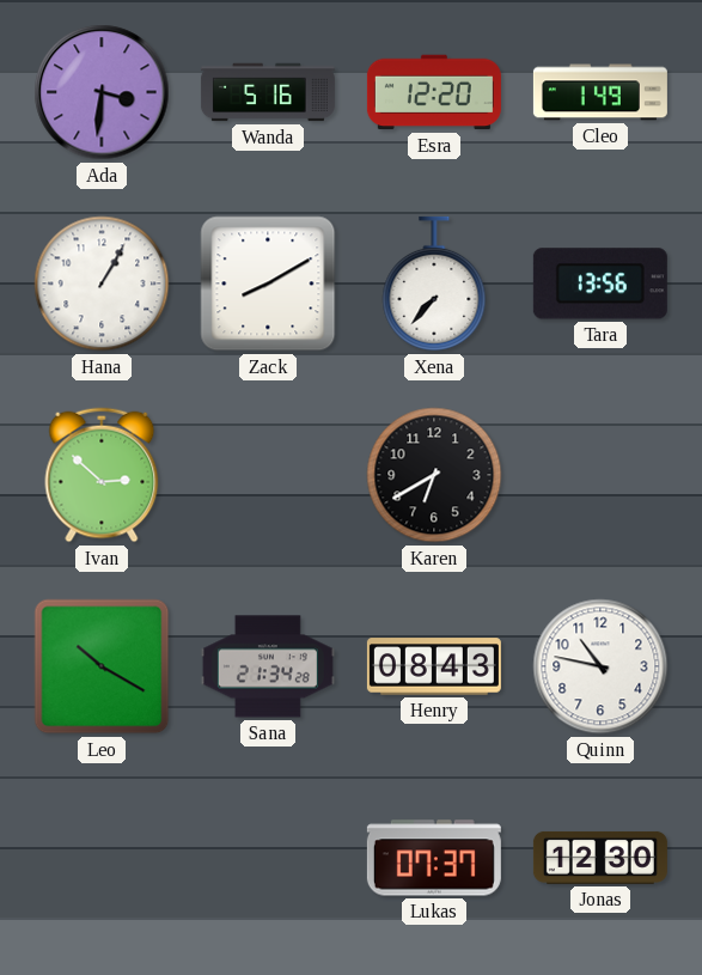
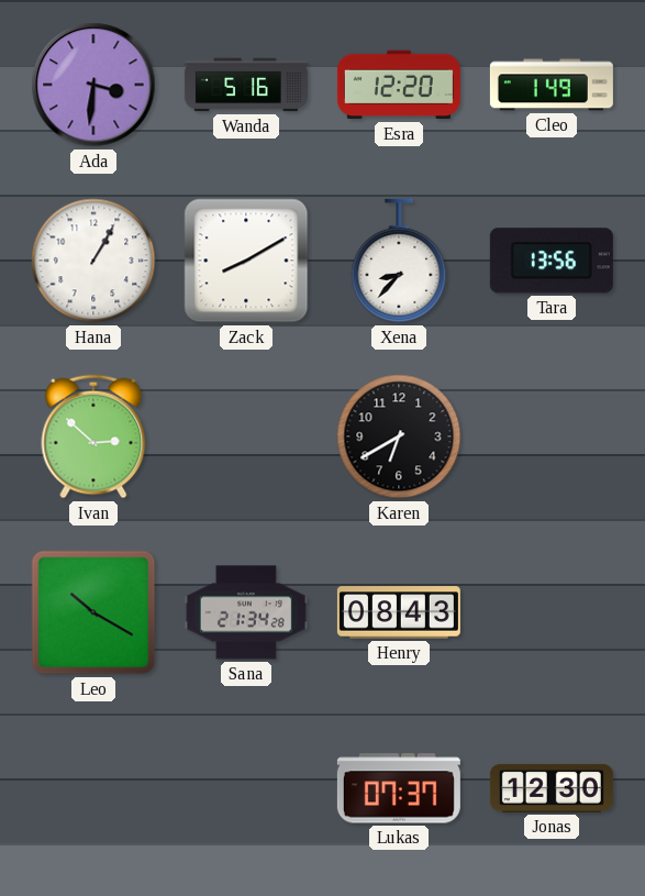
Xena: 7:37 -> 8:37 (399, 261)
Quinn: 10:47 -> none (600, 666)
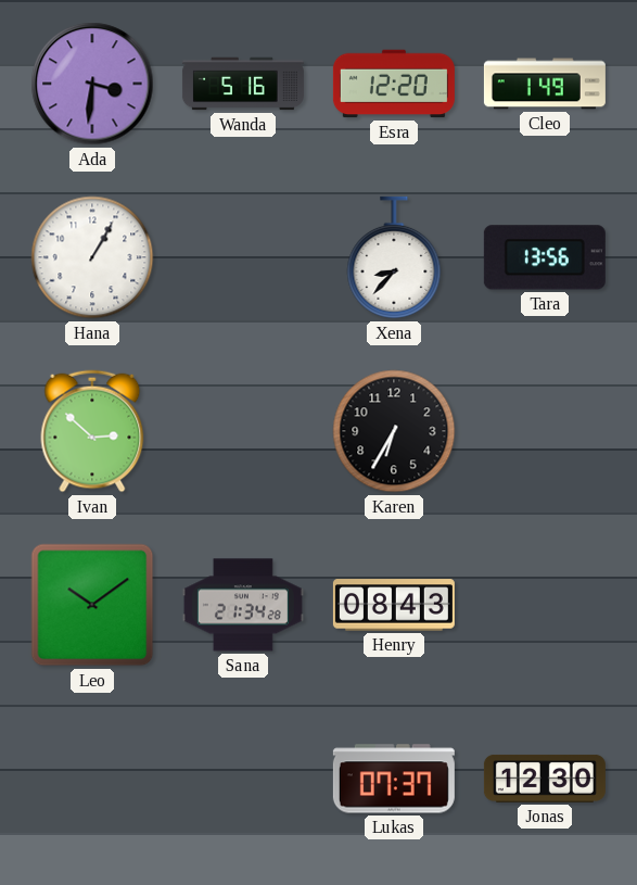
Zack: 8:10 -> none (246, 261)
Karen: 6:40 -> 6:35 (394, 431)
Leo: 10:20 -> 10:09 (92, 605)
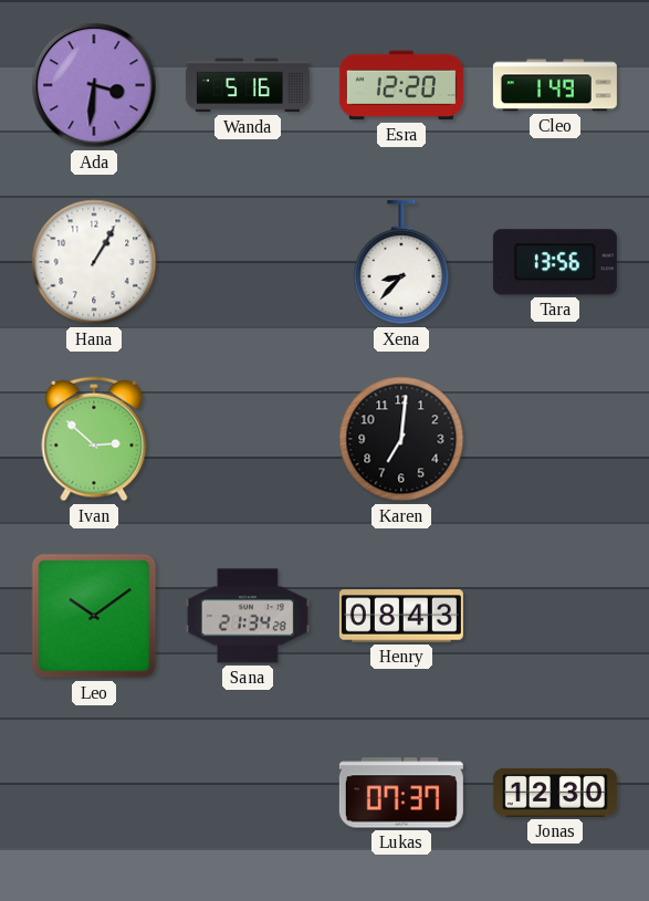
Karen: 6:35 -> 7:01 (401, 439)
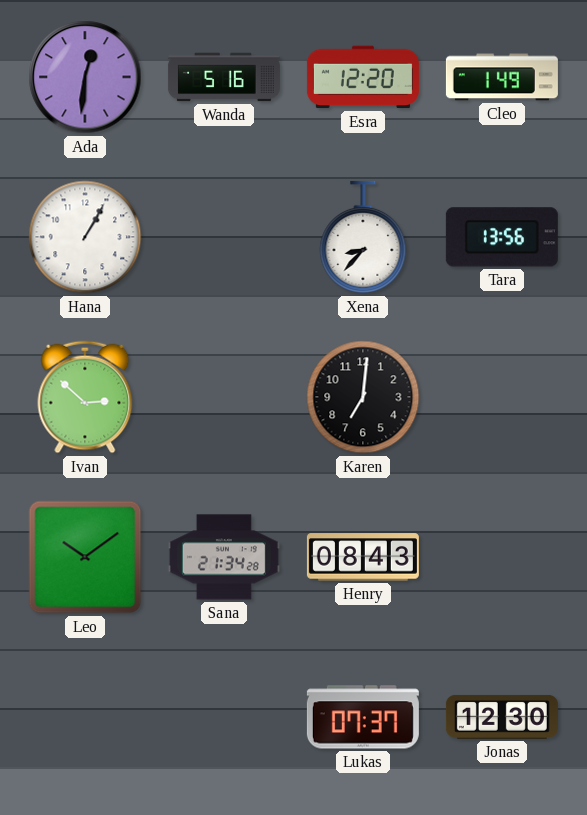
Ada: 3:31 -> 12:31 (85, 77)
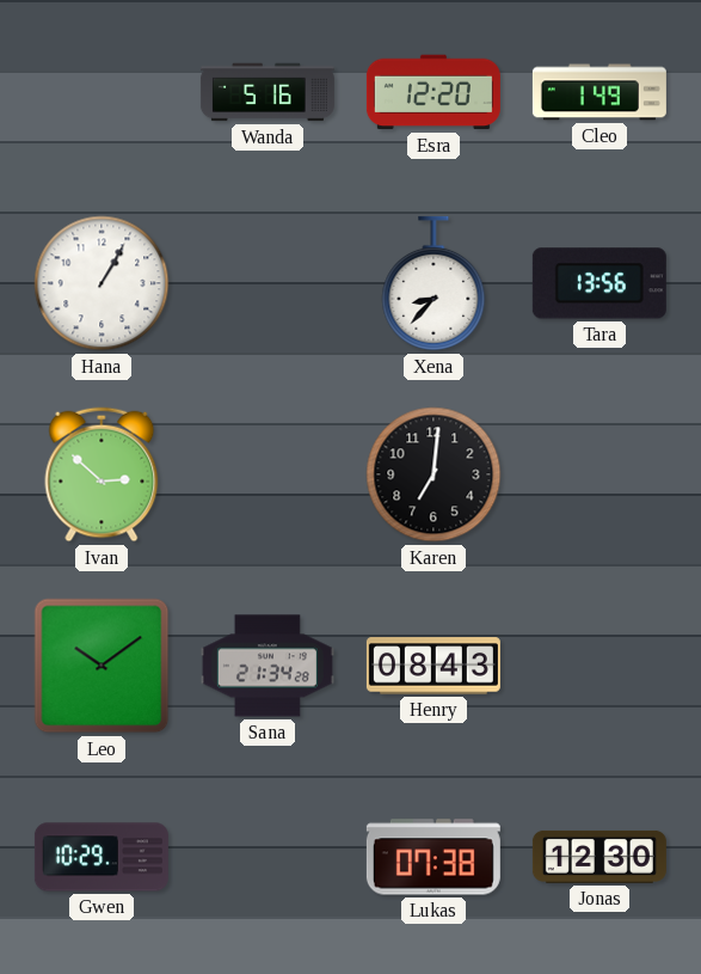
Ada: 12:31 -> none (85, 77)
Gwen: none -> 10:29 (102, 857)
Lukas: 07:37 -> 07:38 (433, 857)
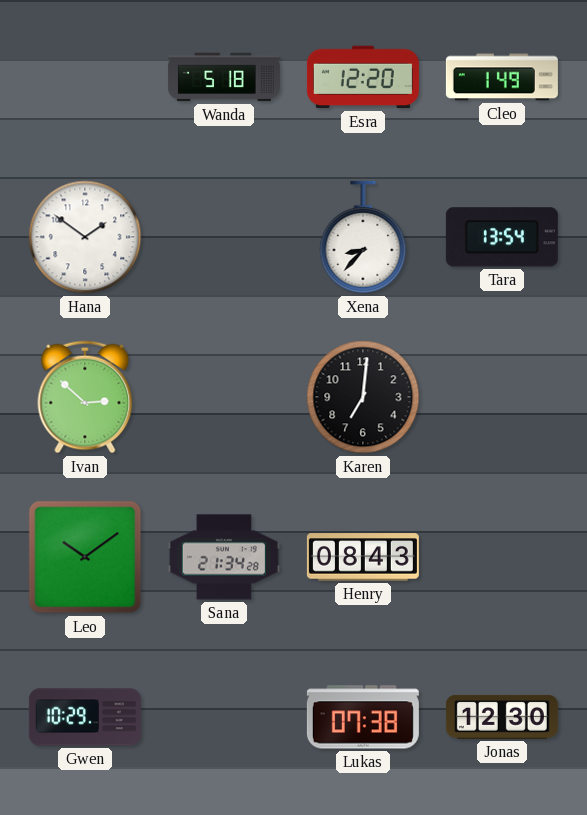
Wanda: 5:16 -> 5:18 (224, 77)
Hana: 1:05 -> 1:51 (85, 237)
Tara: 13:56 -> 13:54 (502, 237)
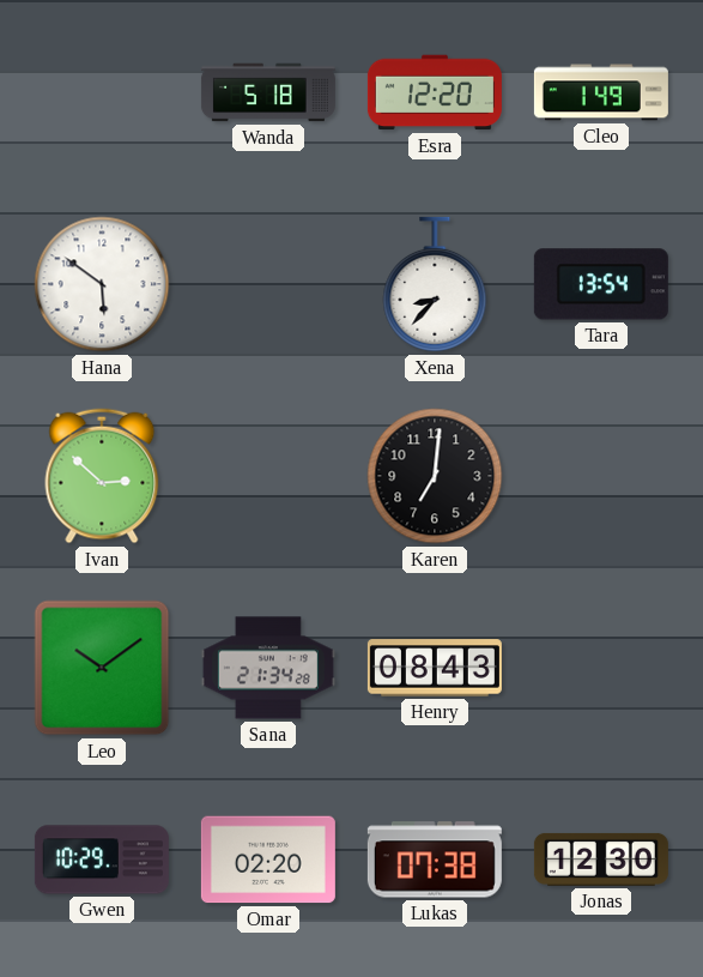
Hana: 1:51 -> 5:51 (102, 284)
Omar: none -> 02:20 (268, 860)
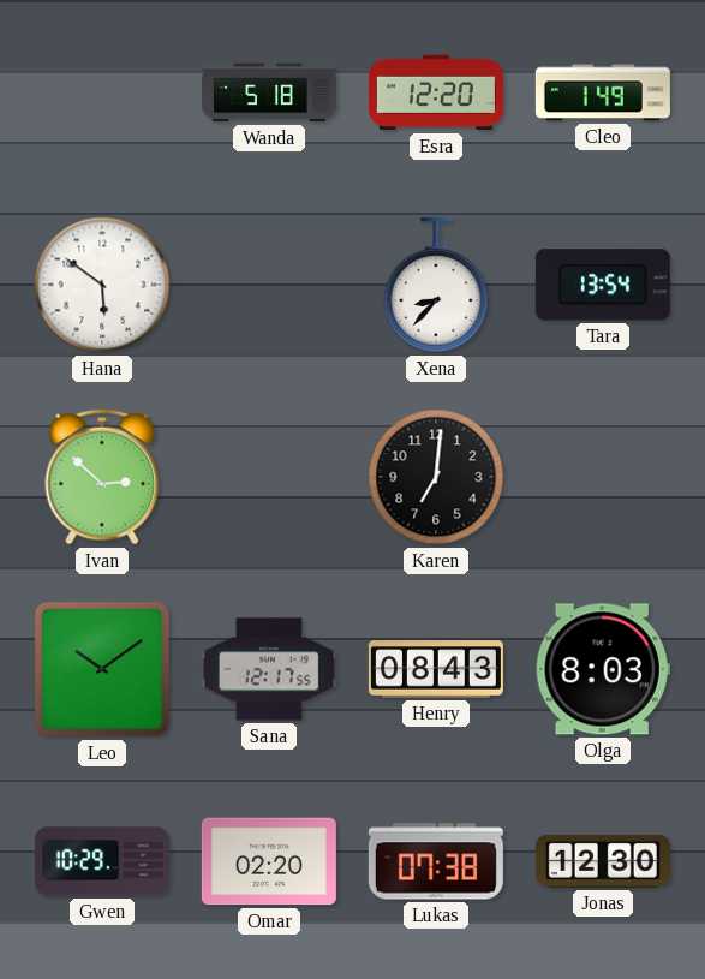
Sana: 21:34 -> 12:17 (269, 669)
Olga: none -> 8:03 (603, 669)
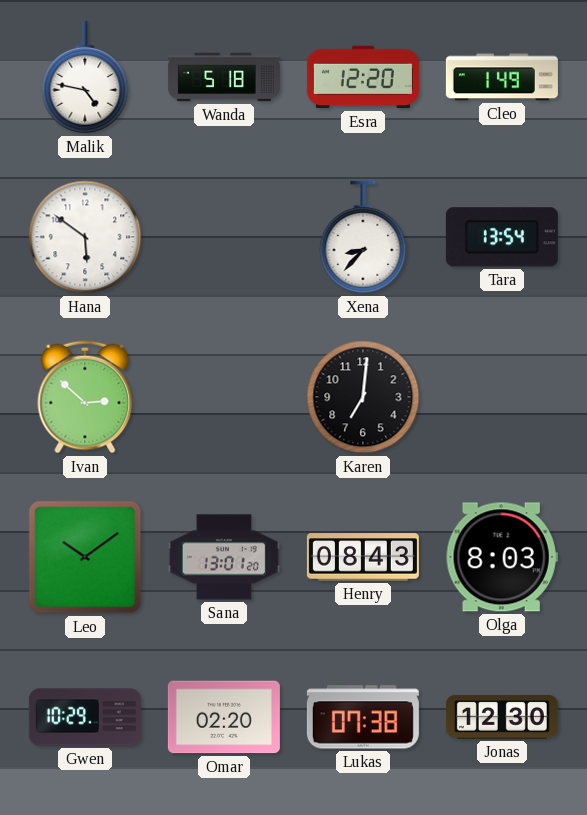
Malik: none -> 4:47 (85, 77)
Sana: 12:17 -> 13:01 (224, 557)
